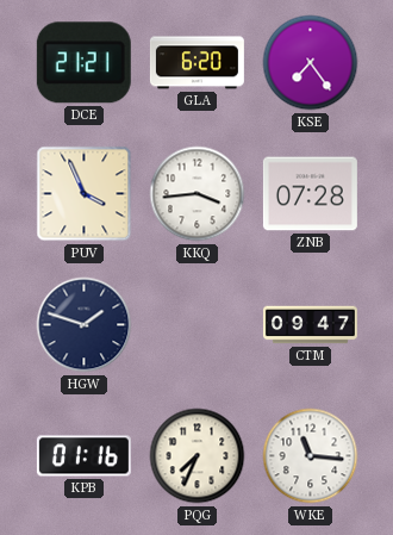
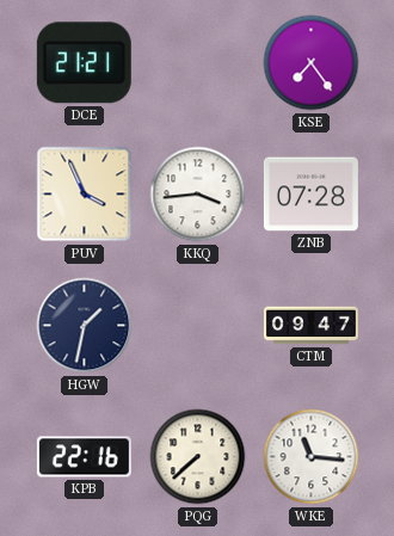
GLA: 6:20 -> none (196, 63)
HGW: 1:48 -> 1:32 (85, 326)
KPB: 01:16 -> 22:16 (84, 457)
PQG: 7:34 -> 7:38 (198, 457)
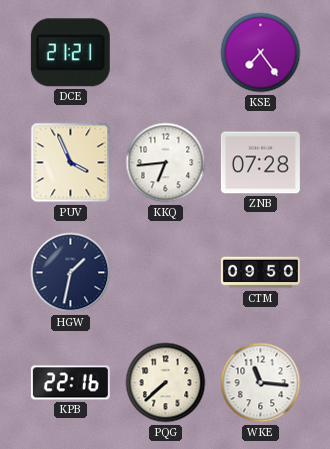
KKQ: 3:44 -> 6:44 (166, 163)
CTM: 09:47 -> 09:50 (260, 273)
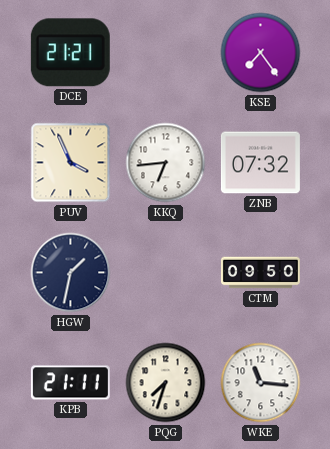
ZNB: 07:28 -> 07:32 (260, 163)
KPB: 22:16 -> 21:11 (70, 383)
PQG: 7:38 -> 7:33 (166, 383)
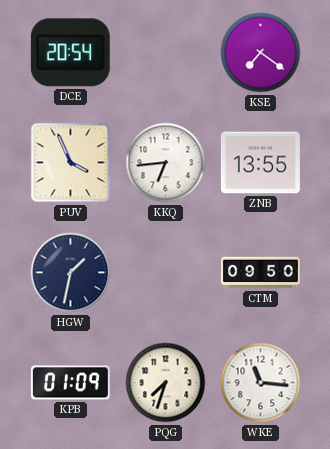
DCE: 21:21 -> 20:54 (70, 53)
KSE: 7:24 -> 7:21 (261, 53)
ZNB: 07:32 -> 13:55 (260, 163)
KPB: 21:11 -> 01:09 (70, 383)
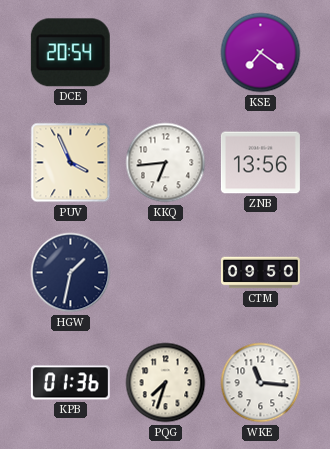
ZNB: 13:55 -> 13:56 (260, 163)
KPB: 01:09 -> 01:36 (70, 383)
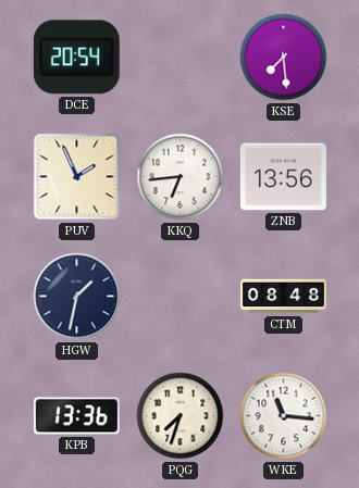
KSE: 7:21 -> 7:29 (284, 58)
PUV: 3:56 -> 1:56 (77, 177)
CTM: 09:50 -> 08:48 (283, 297)
KPB: 01:36 -> 13:36 (76, 416)
